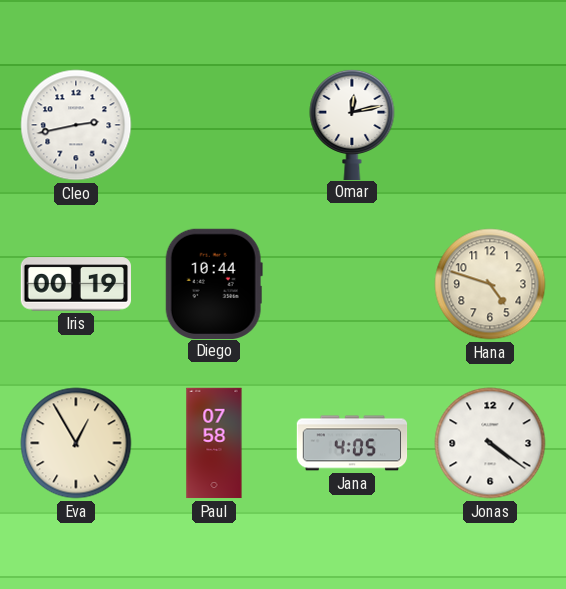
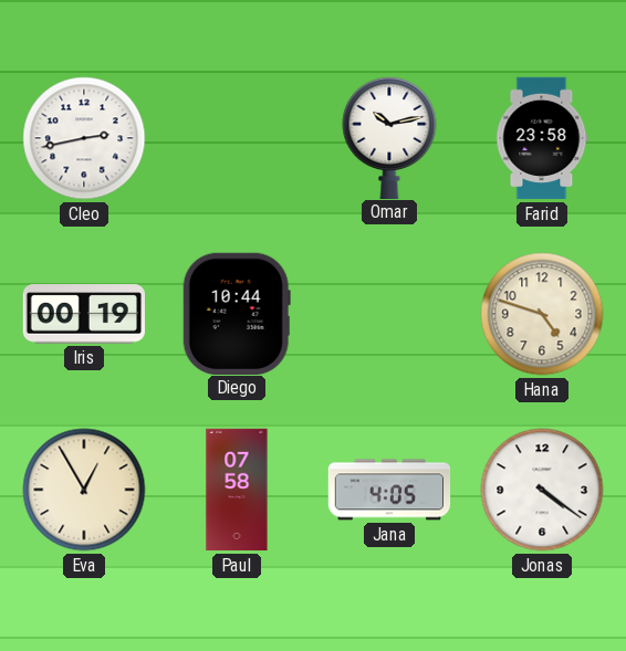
Omar: 12:13 -> 10:13 (389, 137)
Farid: none -> 23:58 (542, 138)
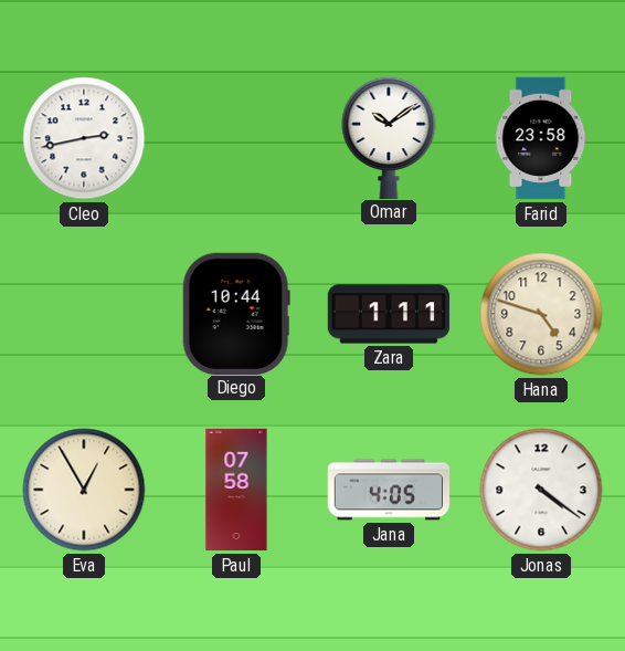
Omar: 10:13 -> 10:09 (389, 137)
Iris: 00:19 -> none (83, 314)
Zara: none -> 1:11 (389, 314)
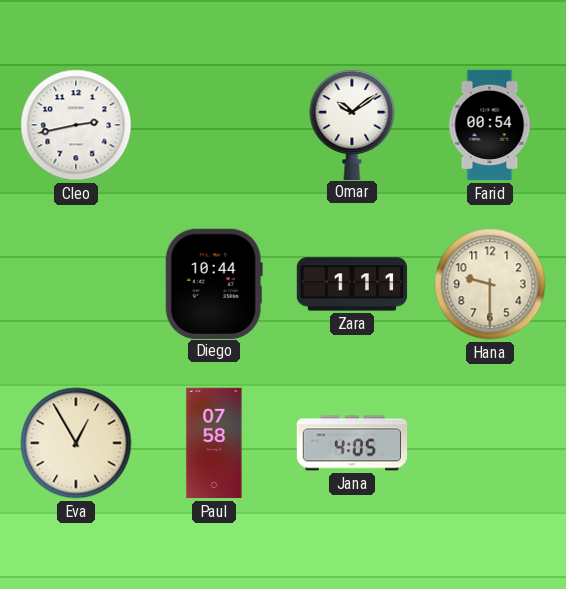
Farid: 23:58 -> 00:54 (490, 125)
Hana: 4:48 -> 9:30 (490, 284)
Jonas: 4:21 -> none (541, 490)
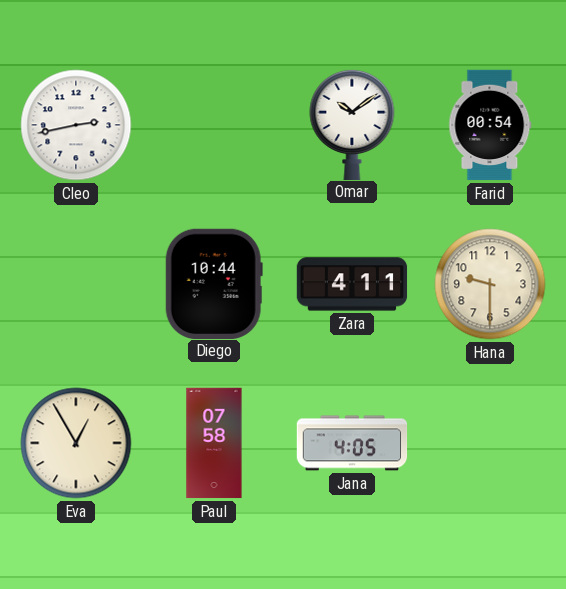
Zara: 1:11 -> 4:11 (352, 284)
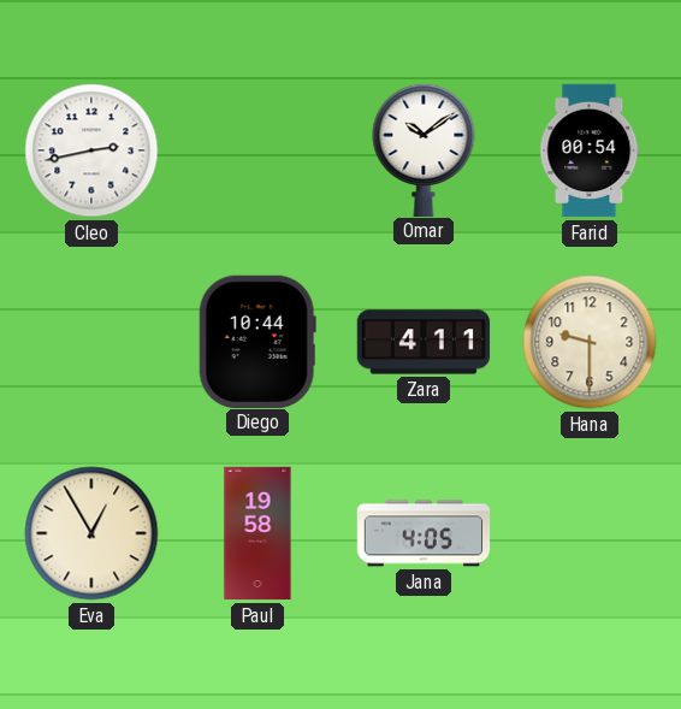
Paul: 07:58 -> 19:58 (257, 533)
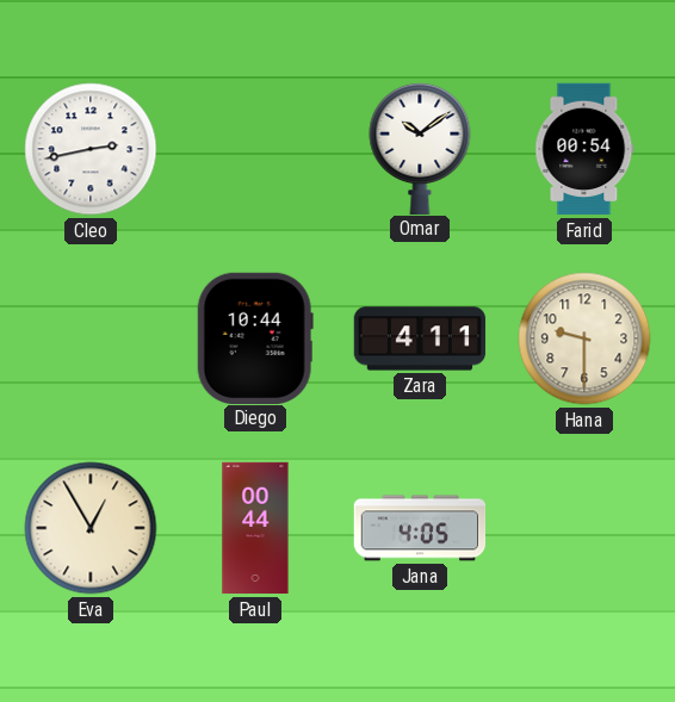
Paul: 19:58 -> 00:44 (255, 528)
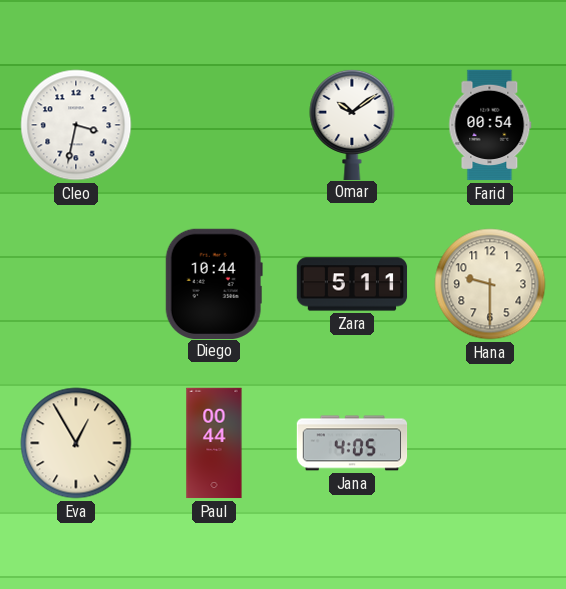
Cleo: 2:43 -> 3:32 (76, 125)
Zara: 4:11 -> 5:11 (352, 284)
